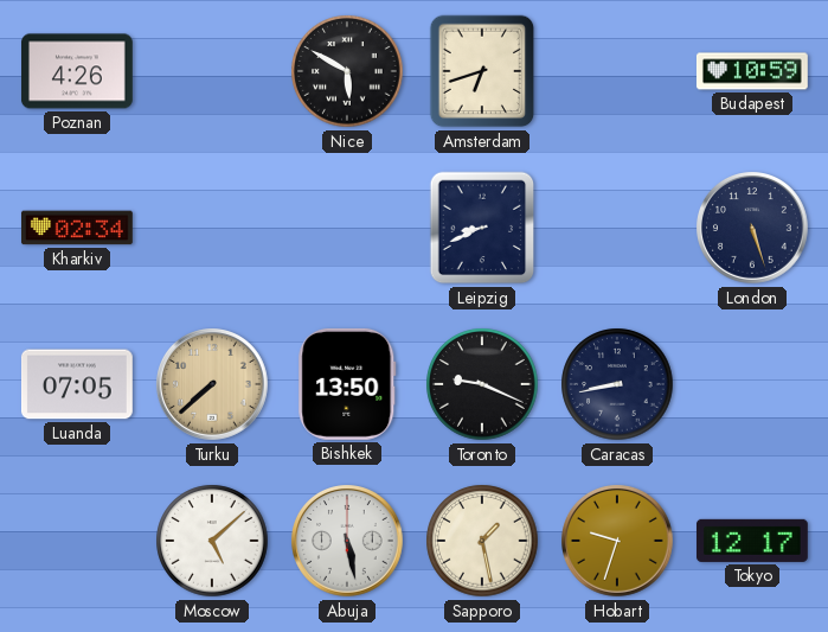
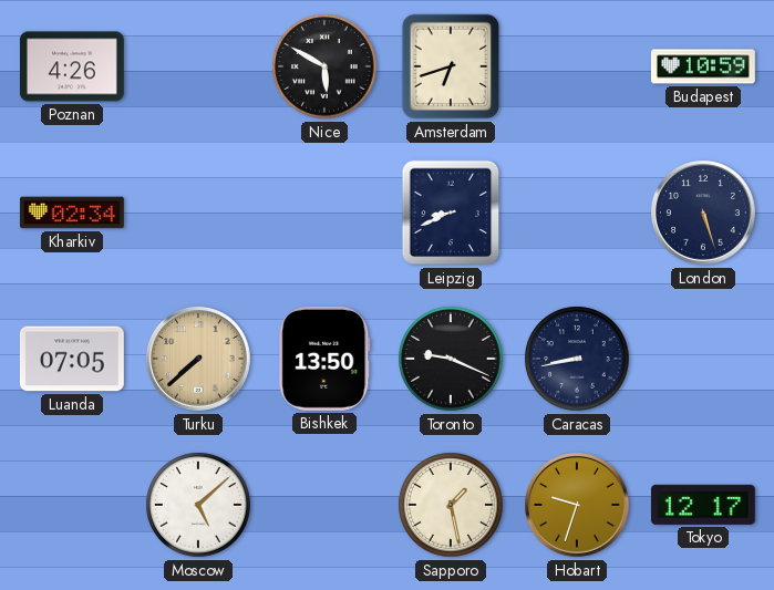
Abuja: 5:28 -> none (348, 542)
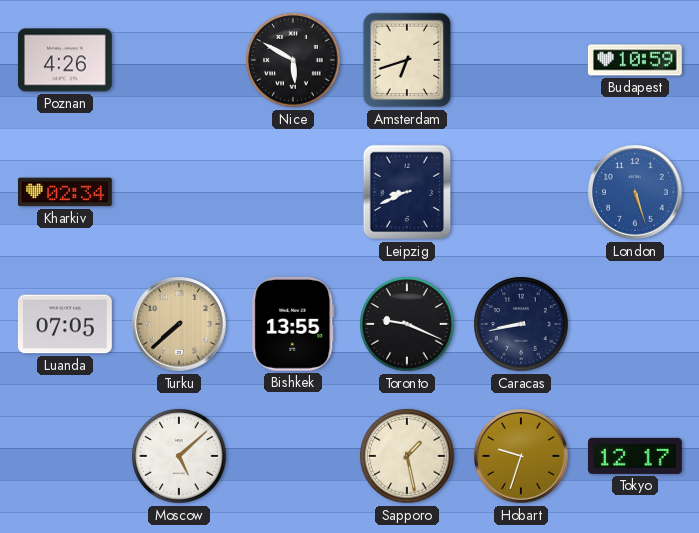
London dial: navy -> blue (636, 193)
Bishkek: 13:50 -> 13:55 (293, 324)
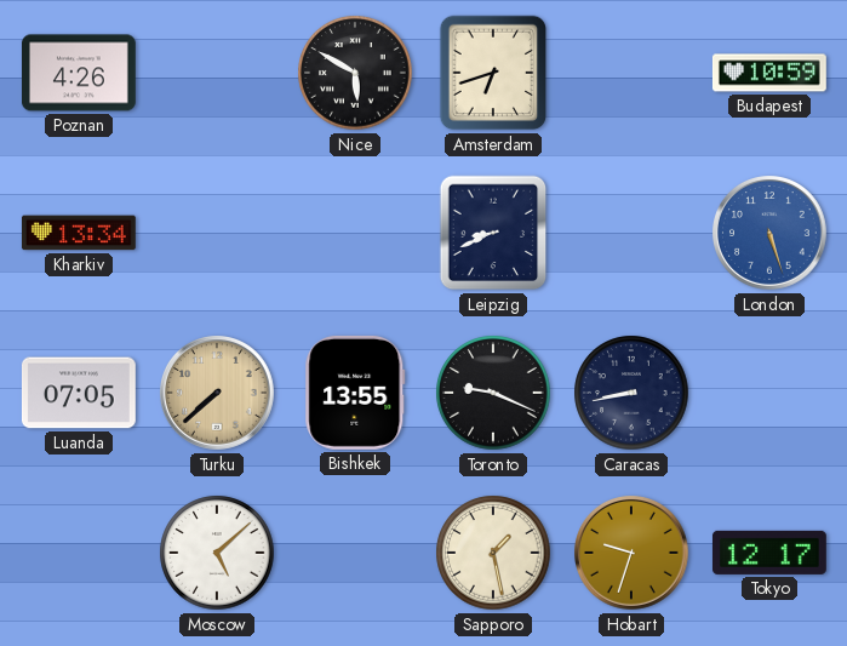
Kharkiv: 02:34 -> 13:34 (79, 233)
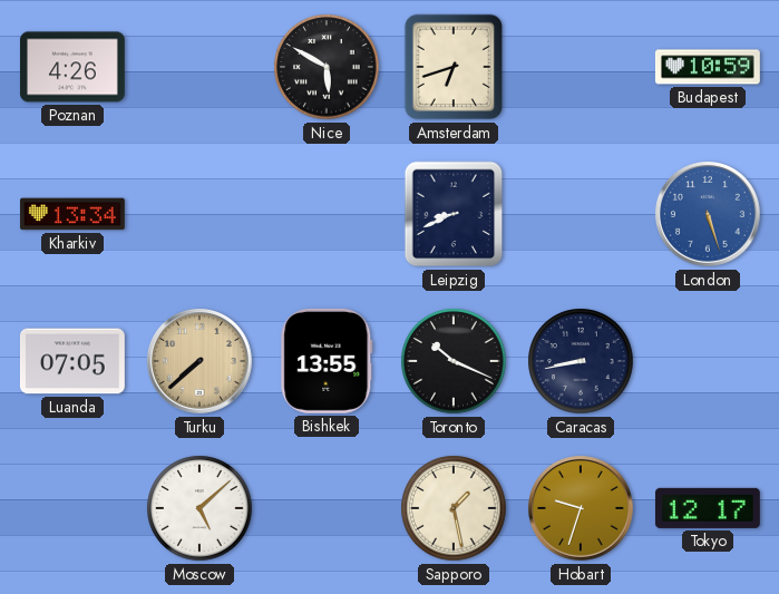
Toronto: 9:19 -> 10:19 (454, 361)
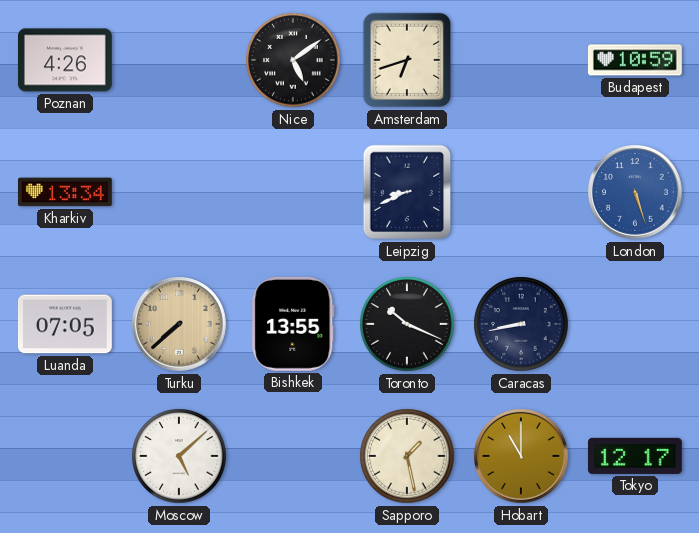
Nice: 5:50 -> 5:09 (293, 60)
Hobart: 9:33 -> 11:00 (522, 457)
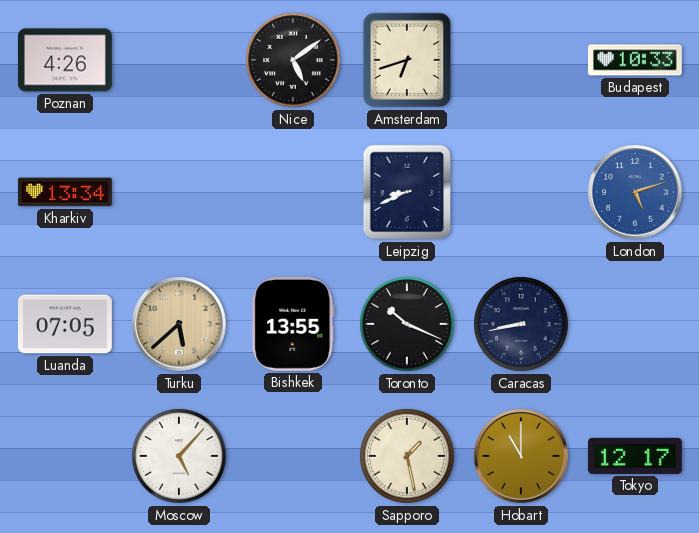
Budapest: 10:59 -> 10:33 (635, 60)
London: 5:27 -> 5:12 (636, 193)
Turku: 7:38 -> 5:38 (180, 325)
Moscow: 5:08 -> 5:07 (179, 456)
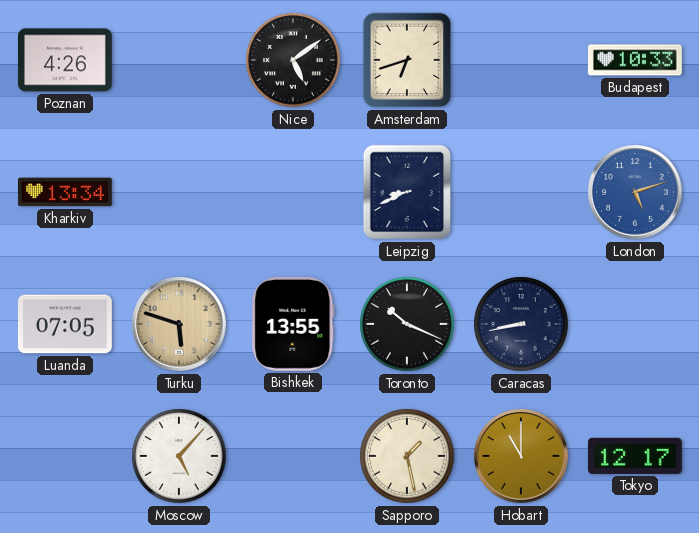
Turku: 5:38 -> 5:48 (180, 325)
